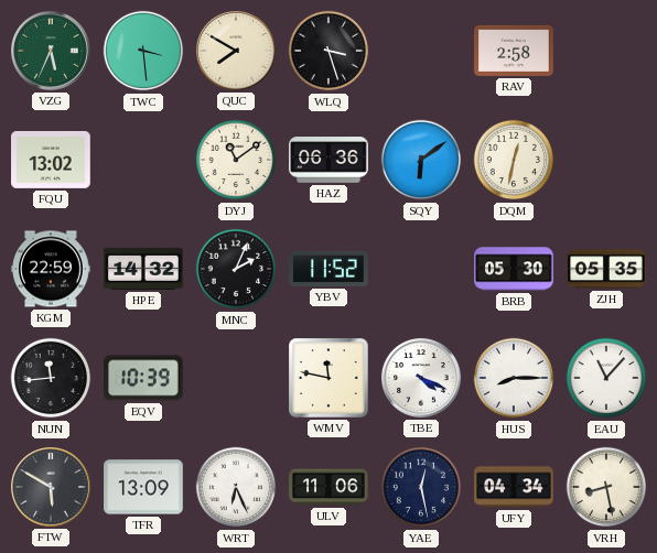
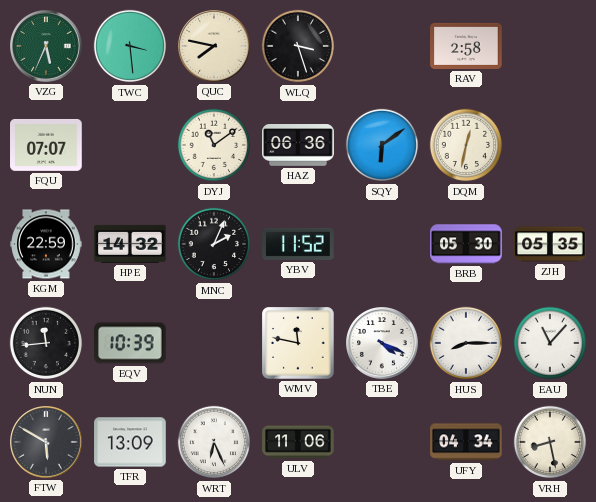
QUC: 7:50 -> 7:47 (215, 47)
FQU: 13:02 -> 07:07 (46, 145)
YAE: 12:28 -> none (421, 487)
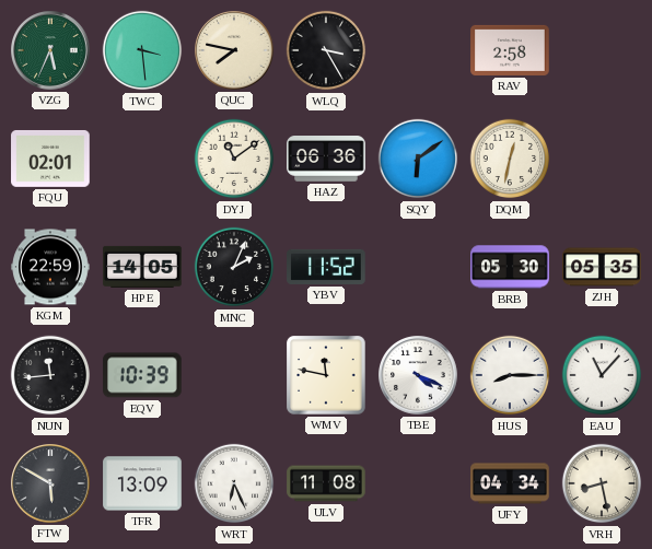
WLQ: 3:27 -> 3:25 (326, 50)
FQU: 07:07 -> 02:01 (50, 159)
HPE: 14:32 -> 14:05 (142, 267)
ULV: 11:06 -> 11:08 (326, 483)
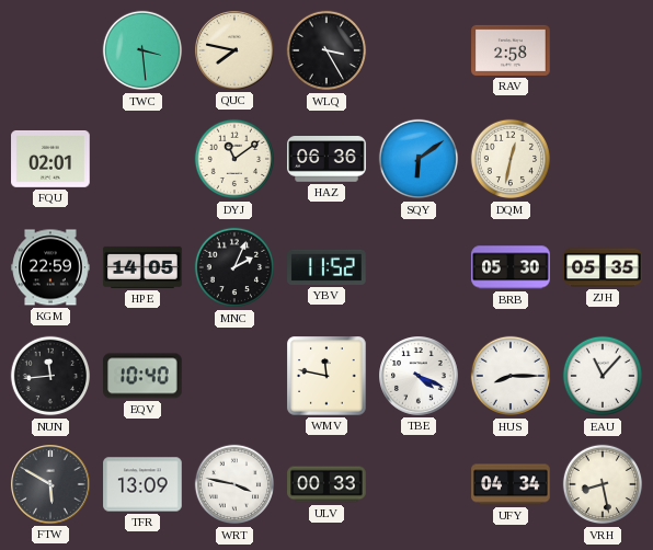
VZG: 5:34 -> none (51, 51)
EQV: 10:39 -> 10:40 (142, 376)
WRT: 6:26 -> 3:47 (234, 484)
ULV: 11:08 -> 00:33 (326, 484)
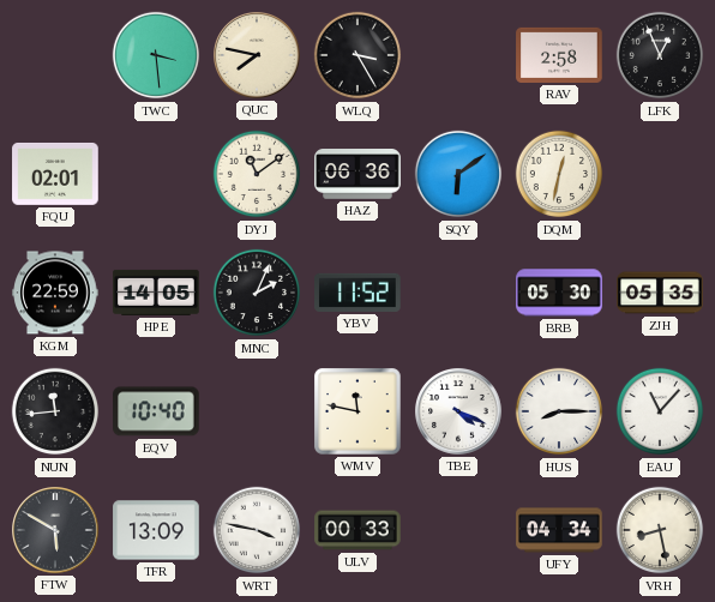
LFK: none -> 12:56 (660, 55)
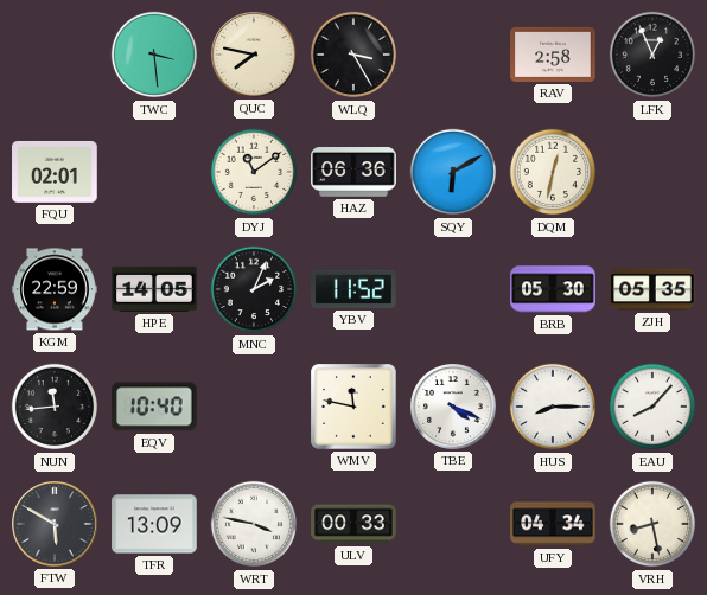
SQY: 6:09 -> 6:10 (453, 172)
EAU: 11:07 -> 8:07 (652, 407)
